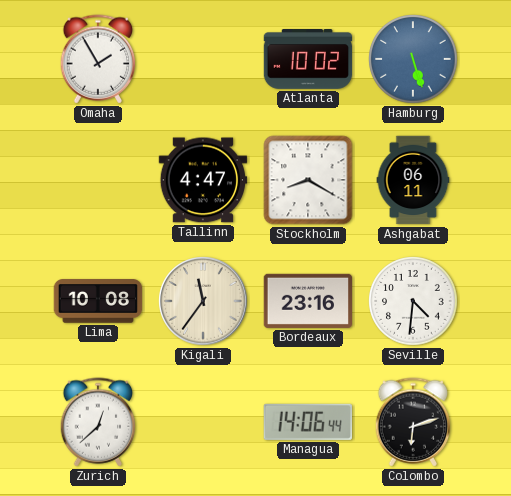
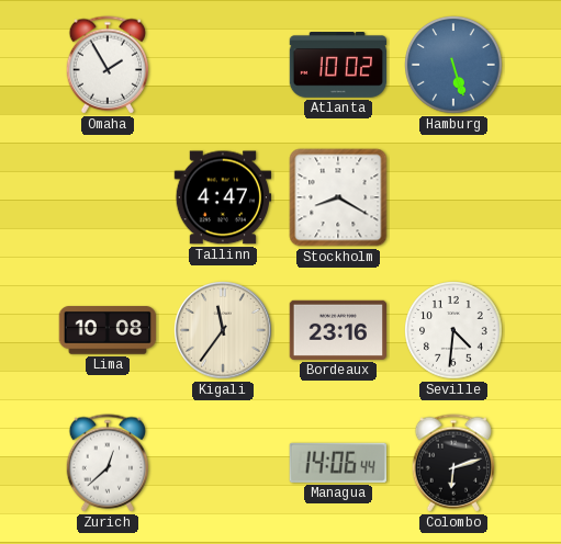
Ashgabat: 06:11 -> none (413, 180)
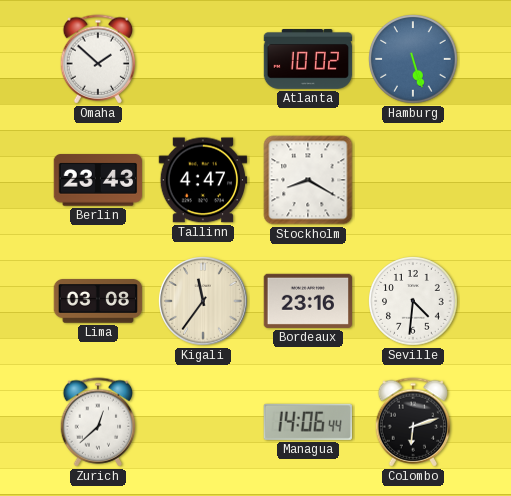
Omaha: 1:55 -> 1:52 (98, 59)
Berlin: none -> 23:43 (98, 180)
Lima: 10:08 -> 03:08 (98, 301)
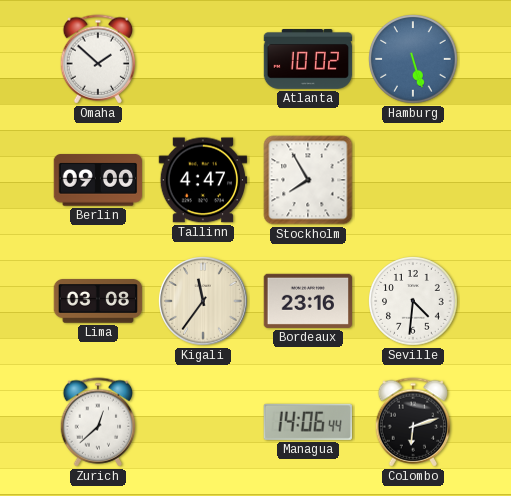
Berlin: 23:43 -> 09:00 (98, 180)
Stockholm: 8:20 -> 7:55 (308, 180)
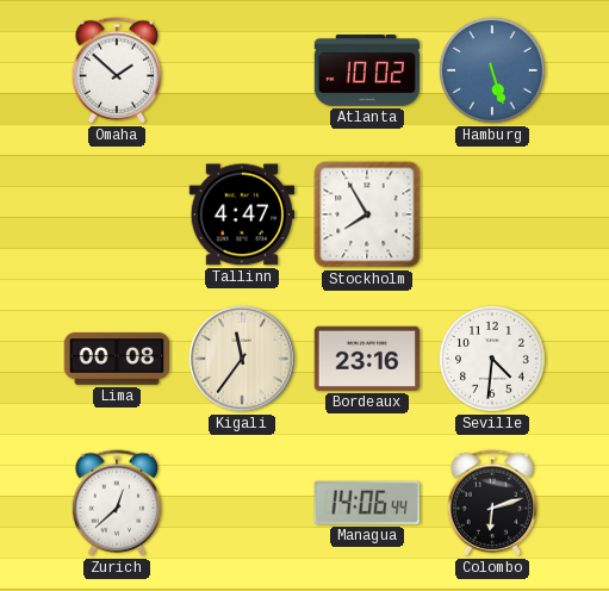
Berlin: 09:00 -> none (98, 180)
Lima: 03:08 -> 00:08 (117, 359)
